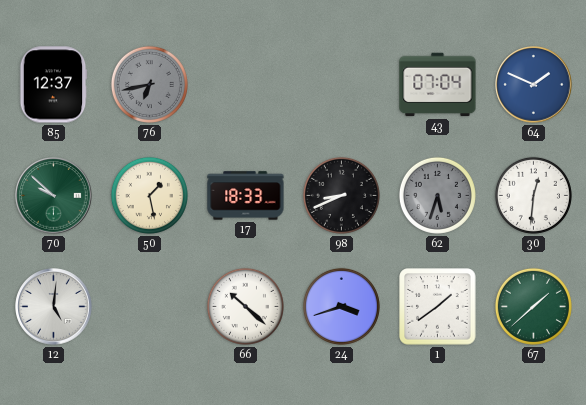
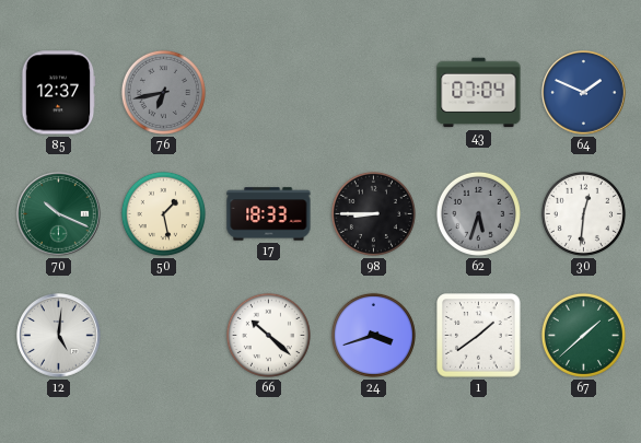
70: 9:52 -> 10:19 (59, 214)
98: 8:41 -> 8:45 (373, 213)
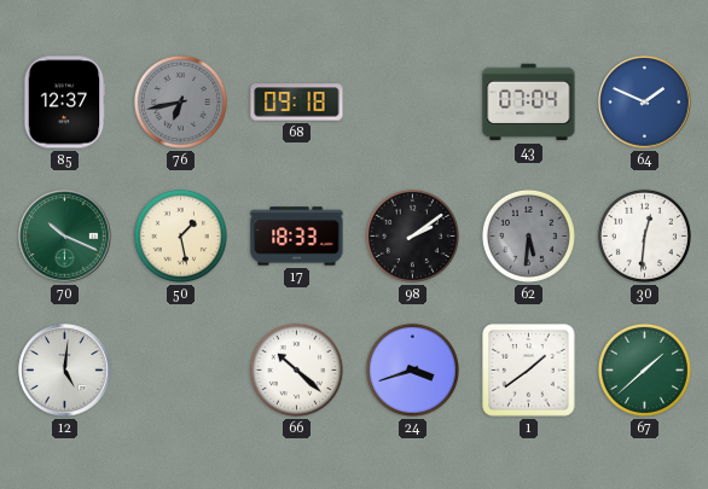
68: none -> 09:18 (297, 103)
98: 8:45 -> 2:09 (412, 235)
62: 5:33 -> 5:31 (528, 235)
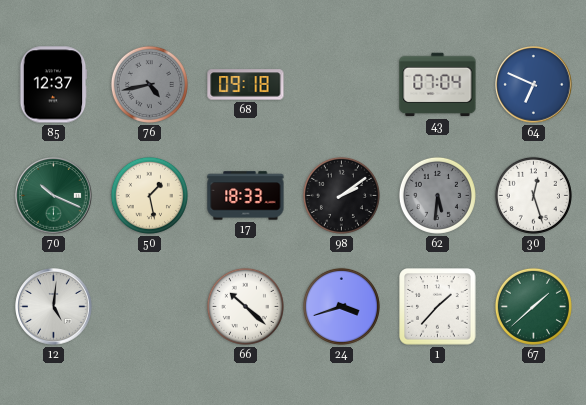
76: 6:43 -> 4:43 (149, 84)
64: 1:49 -> 6:49 (534, 85)
30: 12:31 -> 12:27 (533, 195)
1: 1:39 -> 1:37 (438, 307)
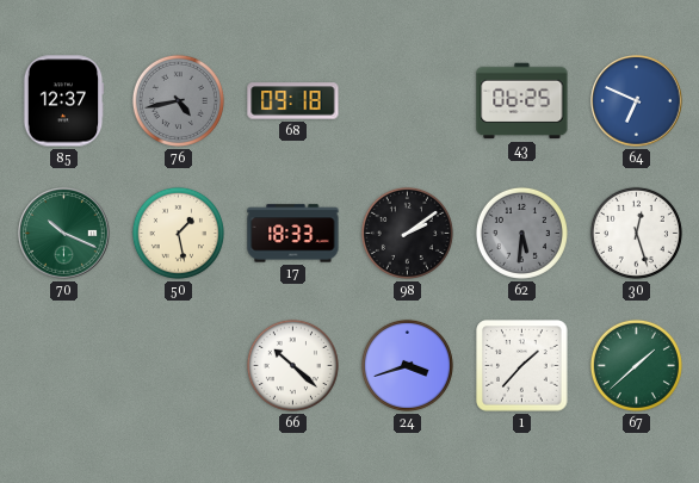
43: 07:04 -> 06:25 (522, 101)
12: 5:01 -> none (54, 307)
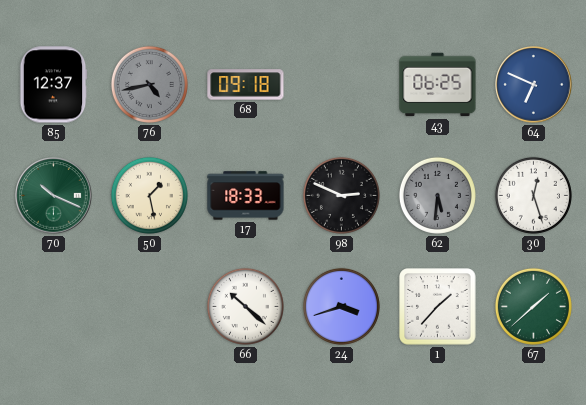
98: 2:09 -> 2:49 (341, 195)
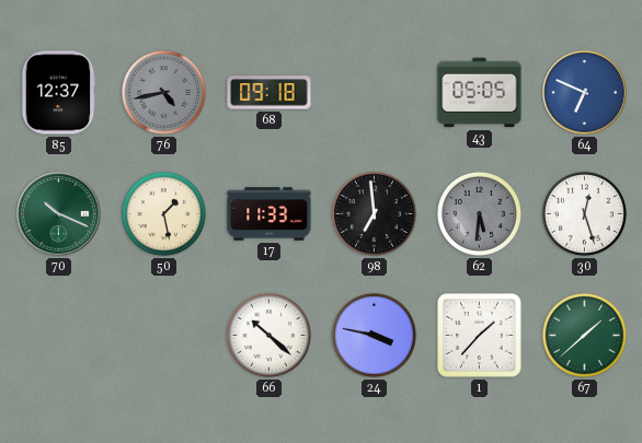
43: 06:25 -> 05:05 (480, 93)
17: 18:33 -> 11:33 (270, 214)
98: 2:49 -> 6:59 (374, 213)
24: 3:42 -> 3:47 (374, 335)
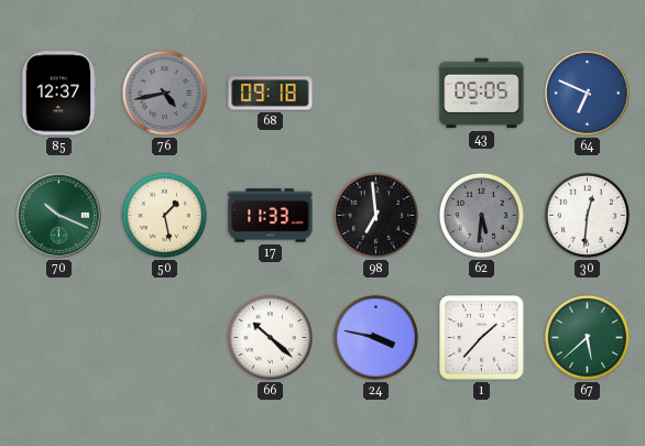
30: 12:27 -> 12:31 (587, 215)
67: 1:38 -> 5:38 (587, 337)
